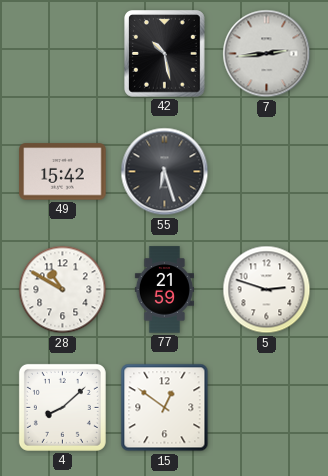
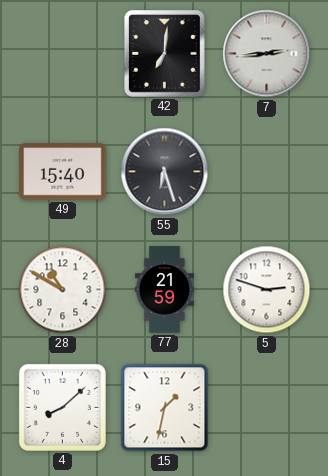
42: 10:28 -> 7:01 (165, 54)
49: 15:42 -> 15:40 (63, 172)
15: 12:51 -> 1:32 (165, 408)
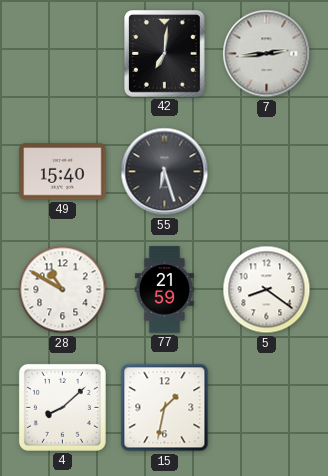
5: 2:48 -> 8:21 (267, 290)
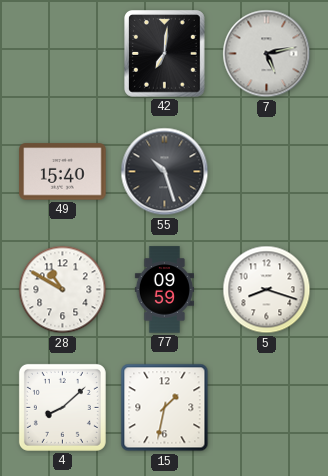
7: 2:44 -> 5:13 (267, 54)
55: 6:27 -> 10:27 (165, 172)
77: 21:59 -> 09:59 (164, 290)
5: 8:21 -> 8:18 (267, 290)
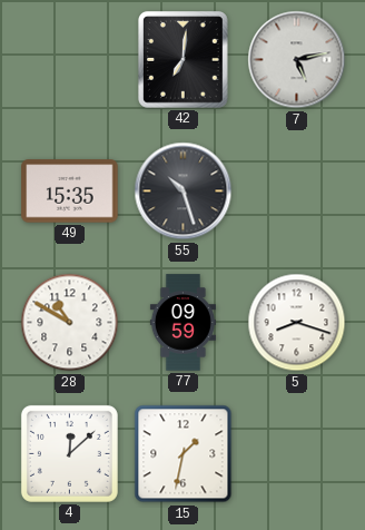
49: 15:40 -> 15:35 (70, 192)
4: 8:08 -> 12:08 (69, 453)
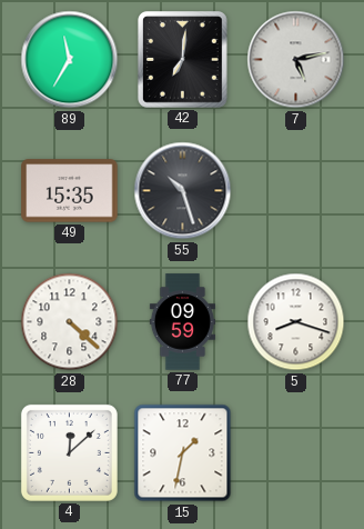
89: none -> 11:35 (70, 60)
28: 10:50 -> 4:22 (70, 322)
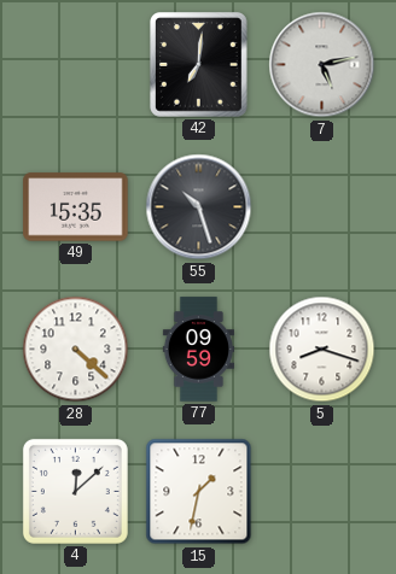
89: 11:35 -> none (70, 60)
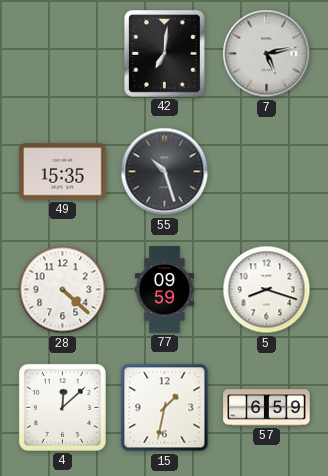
57: none -> 6:59 (267, 408)
